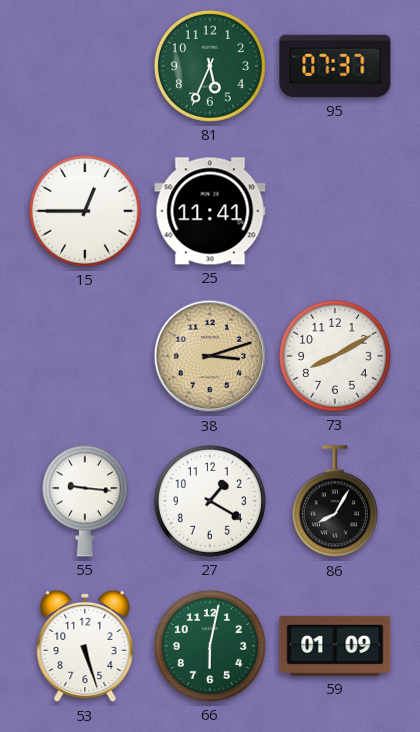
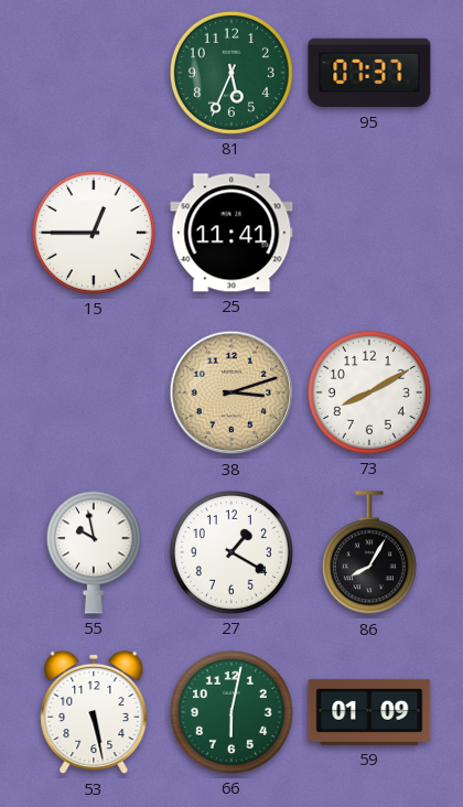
55: 9:16 -> 9:58 (94, 552)
53: 5:27 -> 5:28 (94, 712)
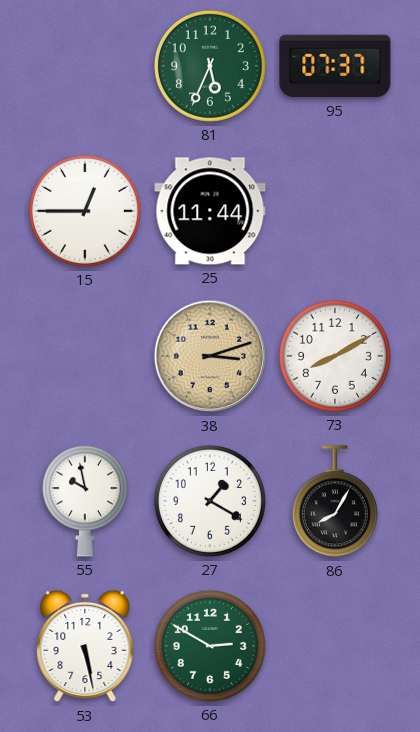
25: 11:41 -> 11:44 (210, 211)
66: 6:02 -> 2:50 (210, 646)
59: 01:09 -> none (369, 712)
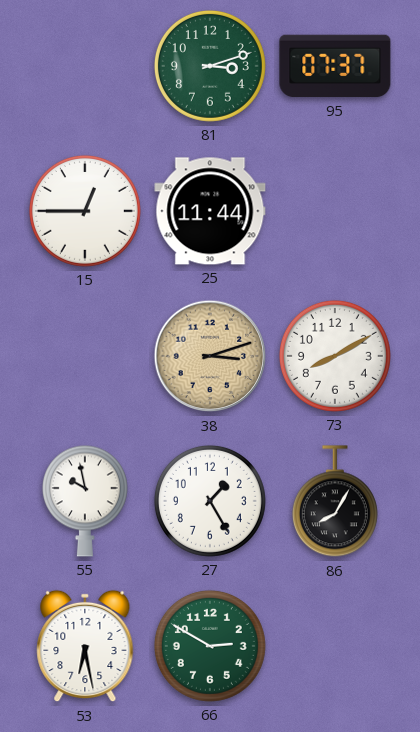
81: 5:34 -> 3:12 (210, 66)
27: 1:20 -> 1:25 (210, 501)
53: 5:28 -> 6:28 (85, 646)
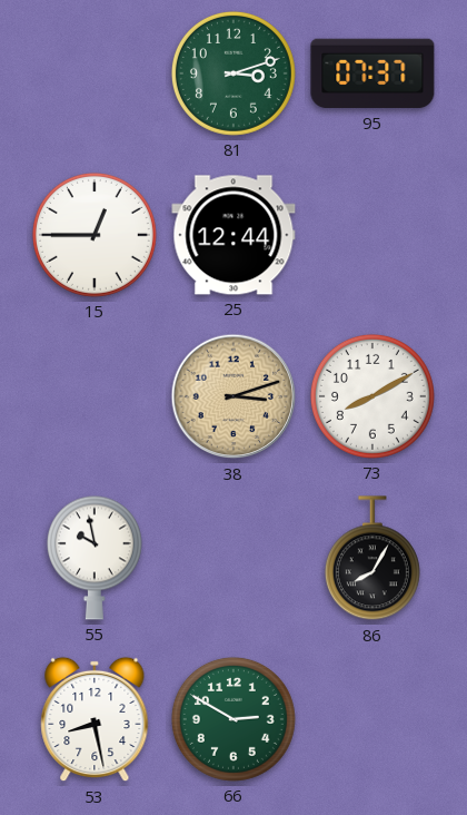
25: 11:44 -> 12:44 (233, 235)
27: 1:25 -> none (210, 501)
53: 6:28 -> 8:28 (95, 719)
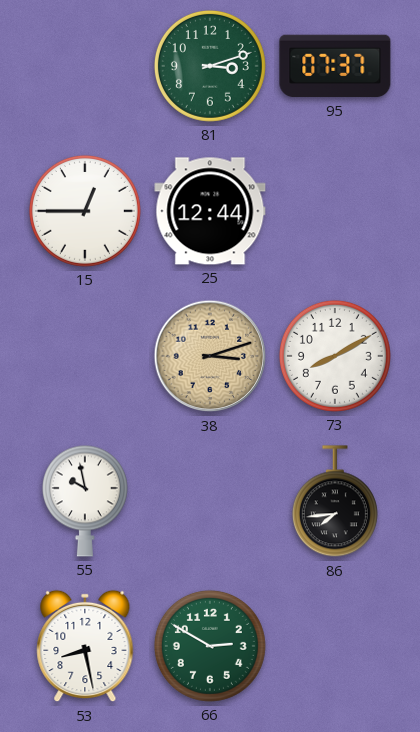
86: 8:05 -> 7:44 (335, 502)
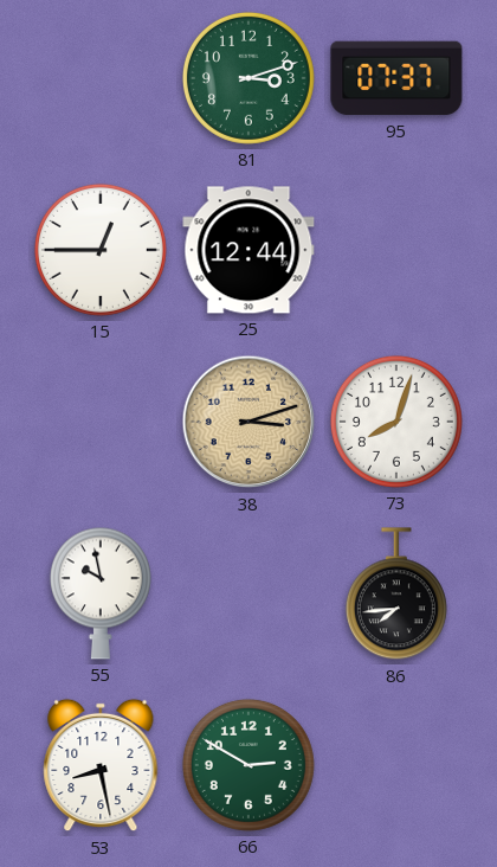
73: 8:10 -> 8:03 (396, 422)
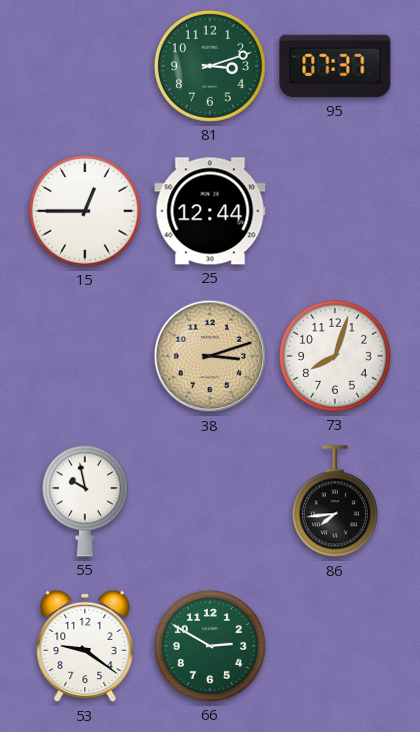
53: 8:28 -> 9:21 (85, 646)
